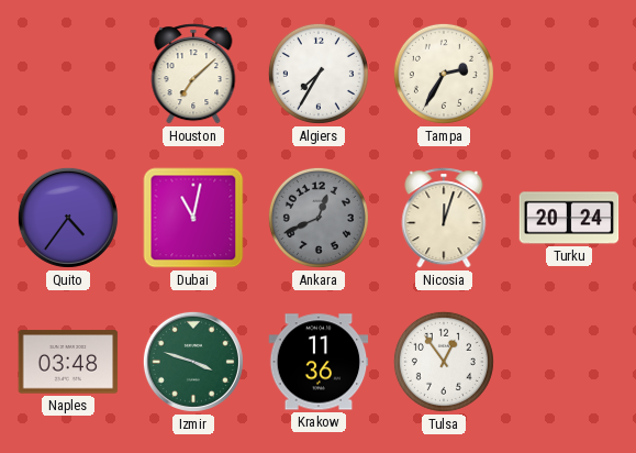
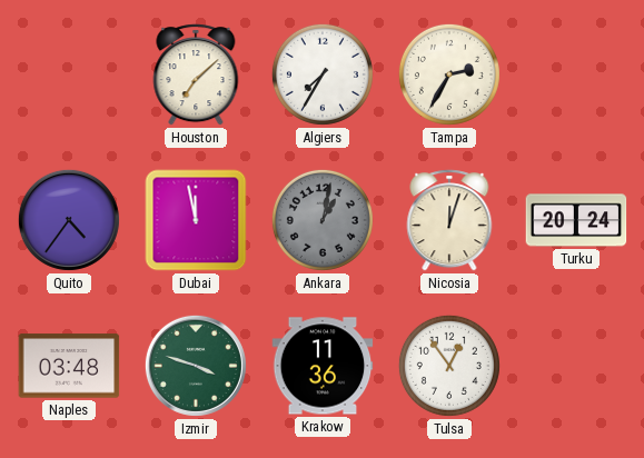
Dubai: 11:02 -> 11:58 (196, 220)
Ankara: 12:41 -> 1:02 (323, 220)
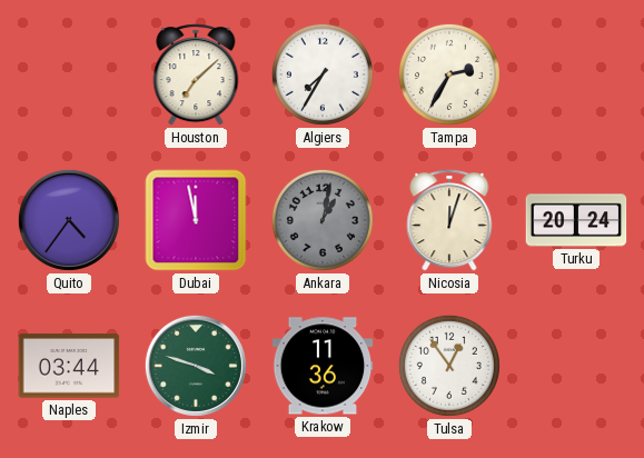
Naples: 03:48 -> 03:44 (69, 366)
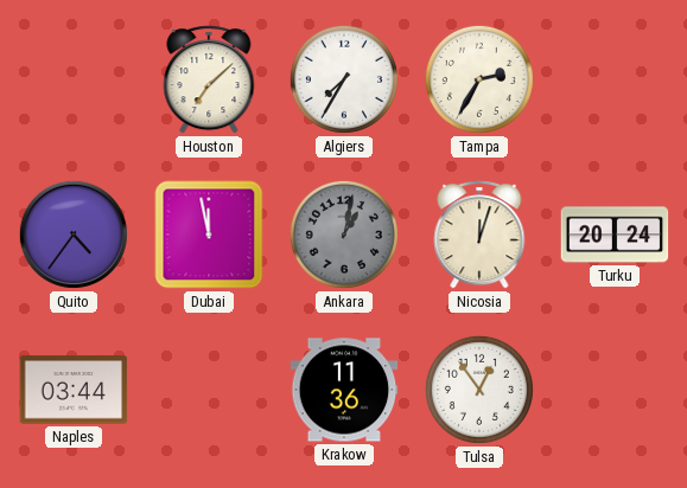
Izmir: 3:48 -> none (196, 366)
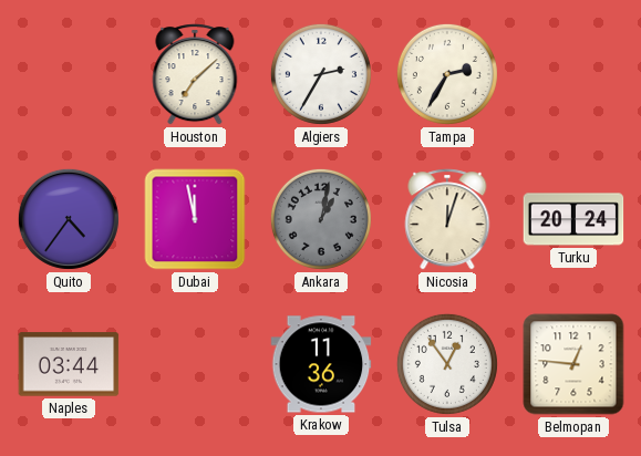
Algiers: 7:35 -> 2:35 (321, 74)
Belmopan: none -> 12:46 (573, 364)
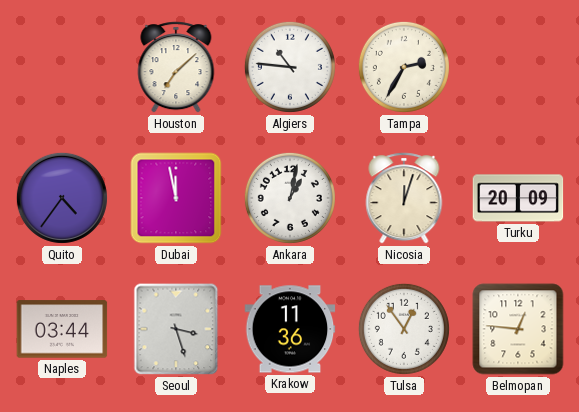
Algiers: 2:35 -> 10:46 (290, 67)
Ankara dial: grey -> white (290, 198)
Turku: 20:24 -> 20:09 (518, 198)
Seoul: none -> 3:27 (176, 329)
